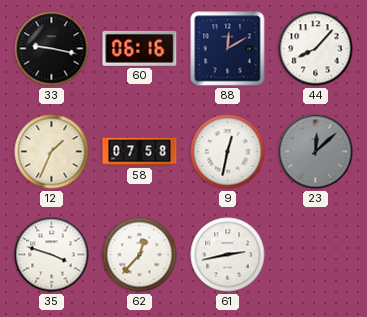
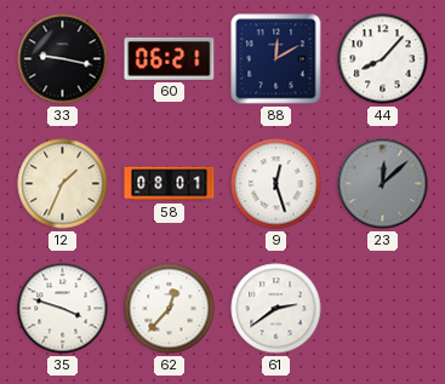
60: 06:16 -> 06:21 (170, 58)
58: 07:58 -> 08:01 (170, 184)
9: 12:32 -> 12:27 (276, 184)
61: 2:43 -> 2:39 (276, 309)
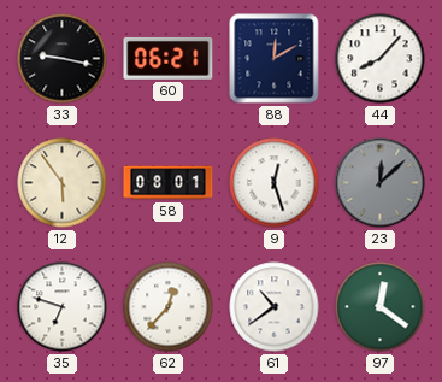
12: 1:34 -> 5:54 (63, 183)
35: 3:48 -> 6:48 (63, 307)
61: 2:39 -> 10:39 (275, 307)
97: none -> 12:21 (381, 307)
